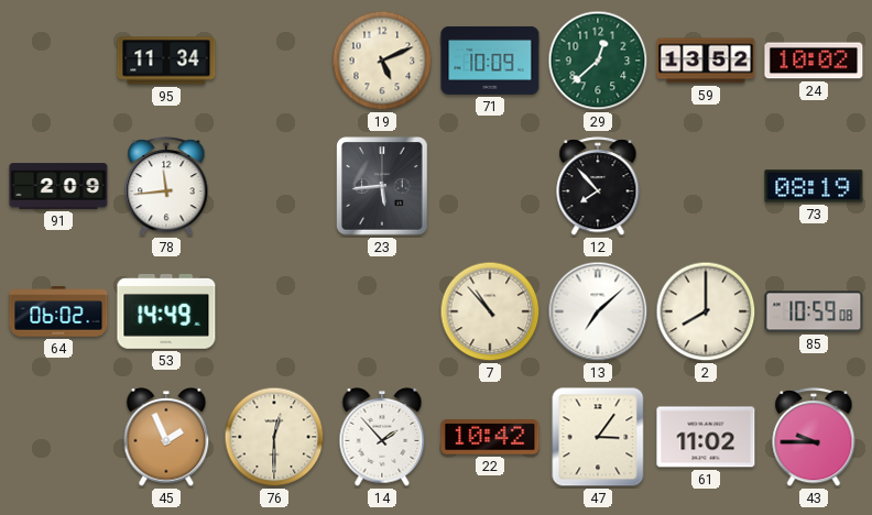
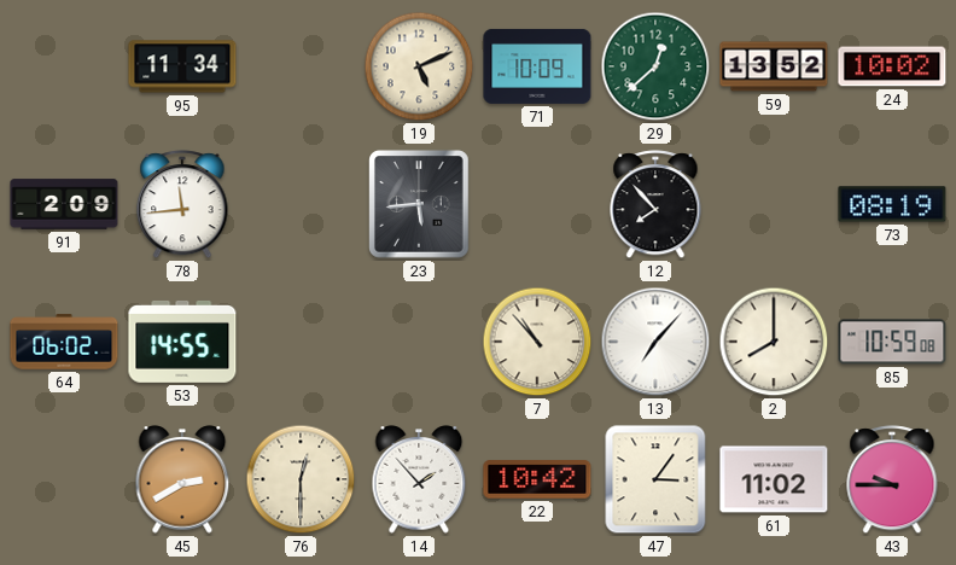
53: 14:49 -> 14:55 (182, 342)
13: 7:08 -> 7:07 (655, 342)
45: 1:56 -> 2:40 (182, 479)
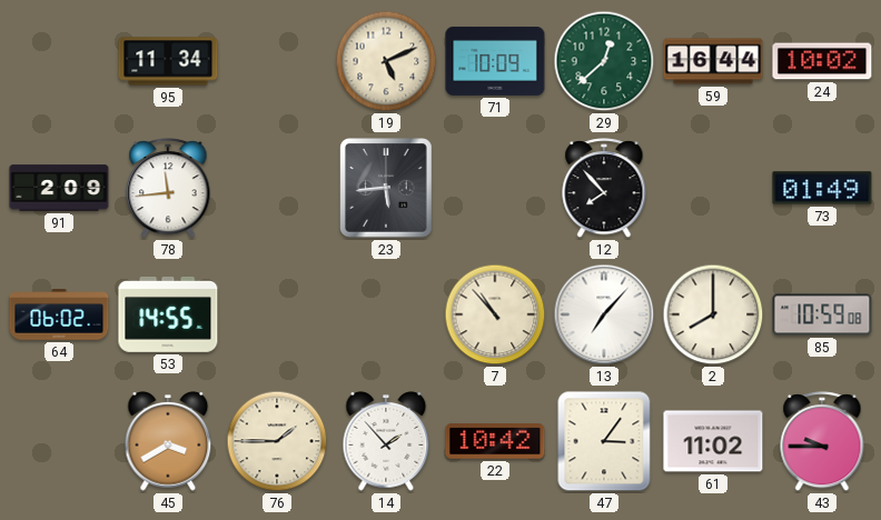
59: 13:52 -> 16:44 (713, 61)
73: 08:19 -> 01:49 (822, 188)
45: 2:40 -> 3:40 (168, 441)
76: 12:30 -> 1:45 (277, 441)
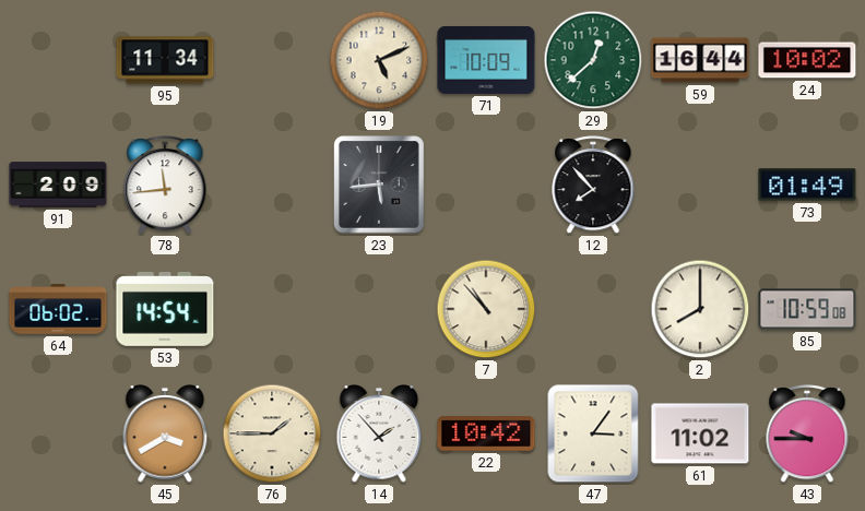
53: 14:55 -> 14:54 (165, 309)
13: 7:07 -> none (604, 314)
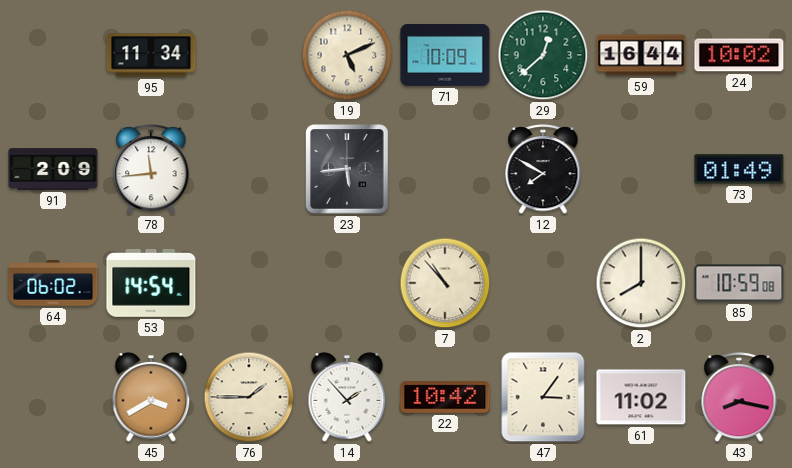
12: 7:53 -> 7:50 (543, 170)
43: 9:45 -> 8:17 (739, 398)
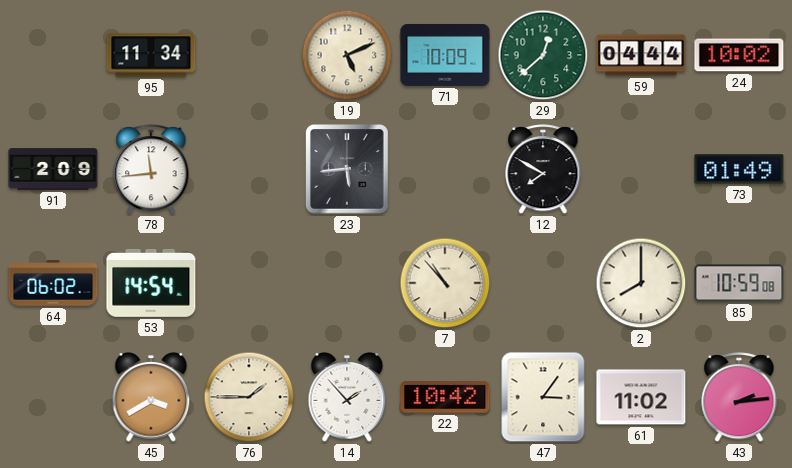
59: 16:44 -> 04:44 (641, 55)
43: 8:17 -> 2:14 (739, 398)
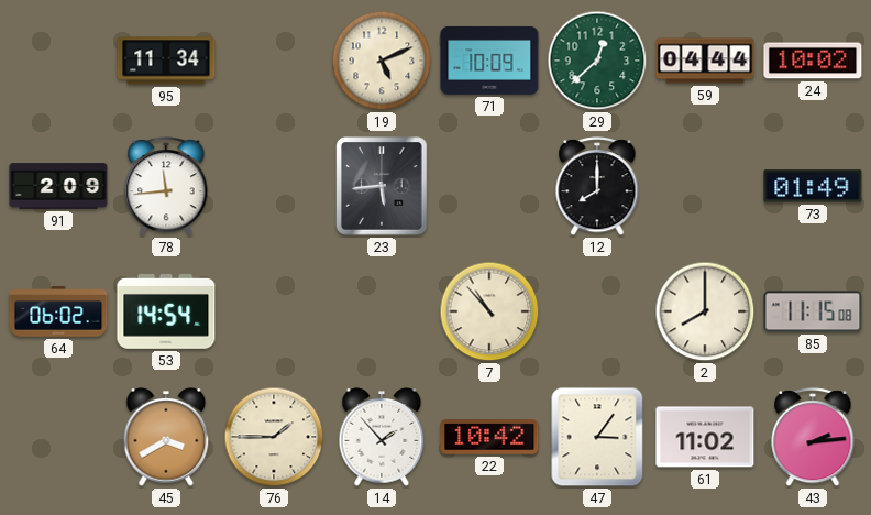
12: 7:50 -> 8:00 (597, 187)
85: 10:59 -> 11:15 (813, 311)
